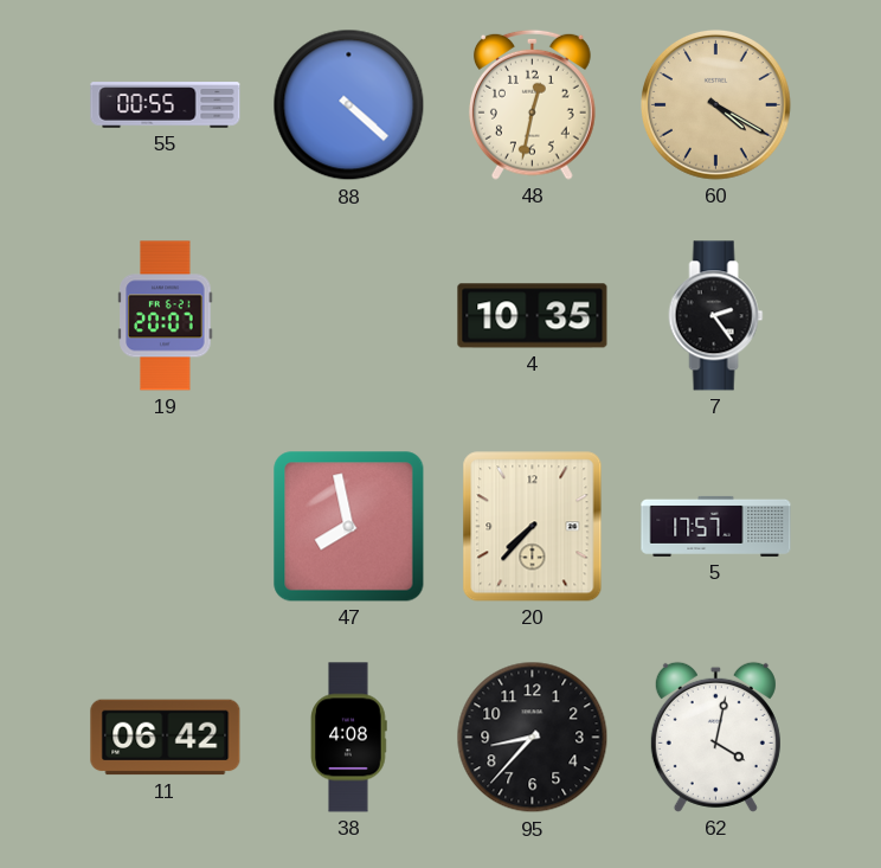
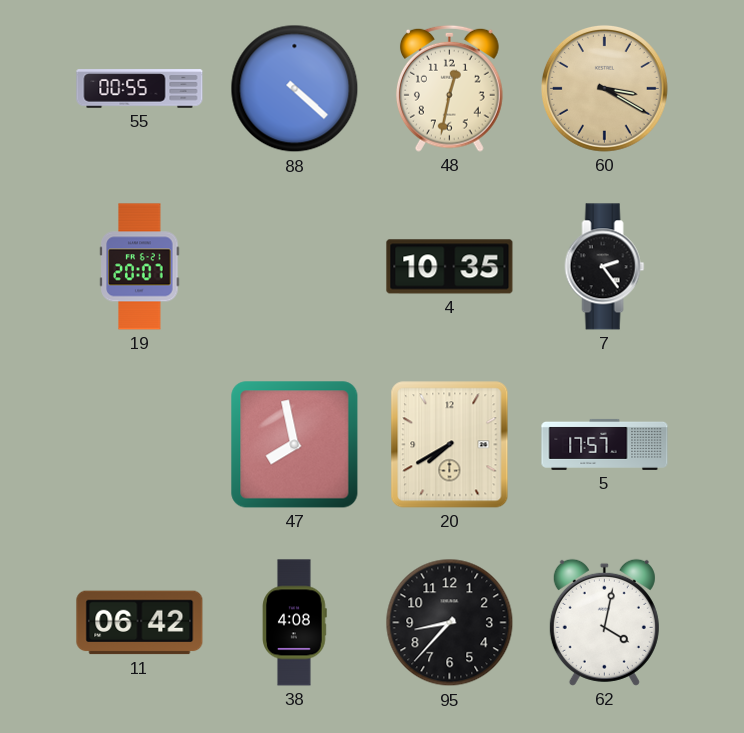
60: 4:20 -> 3:20 (604, 88)
20: 7:37 -> 7:40 (450, 445)
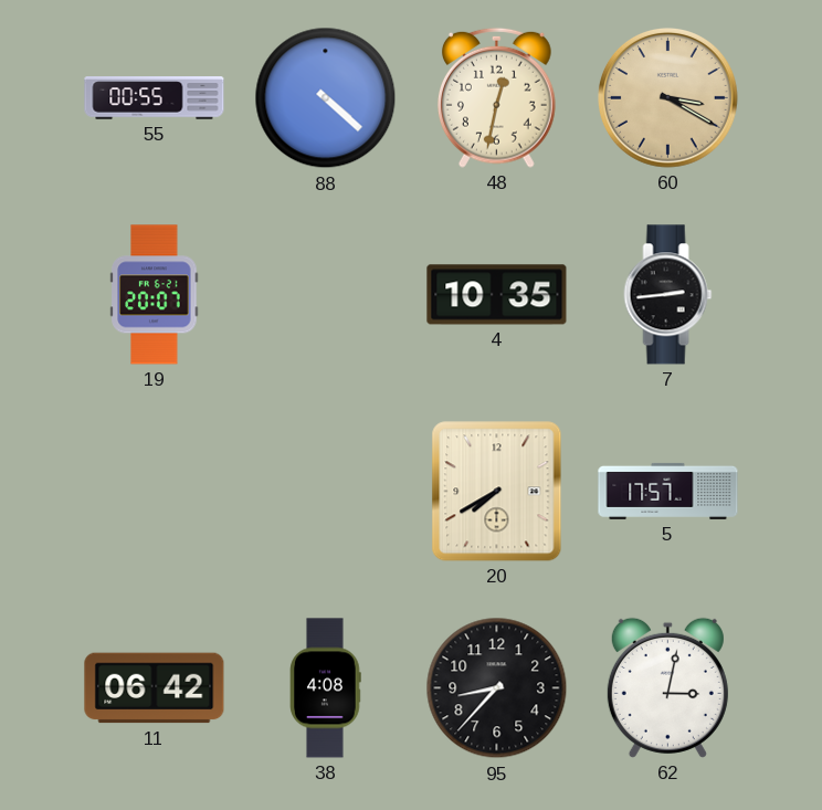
7: 2:24 -> 2:44 (668, 295)
47: 7:58 -> none (295, 445)
62: 4:02 -> 3:02 (667, 687)
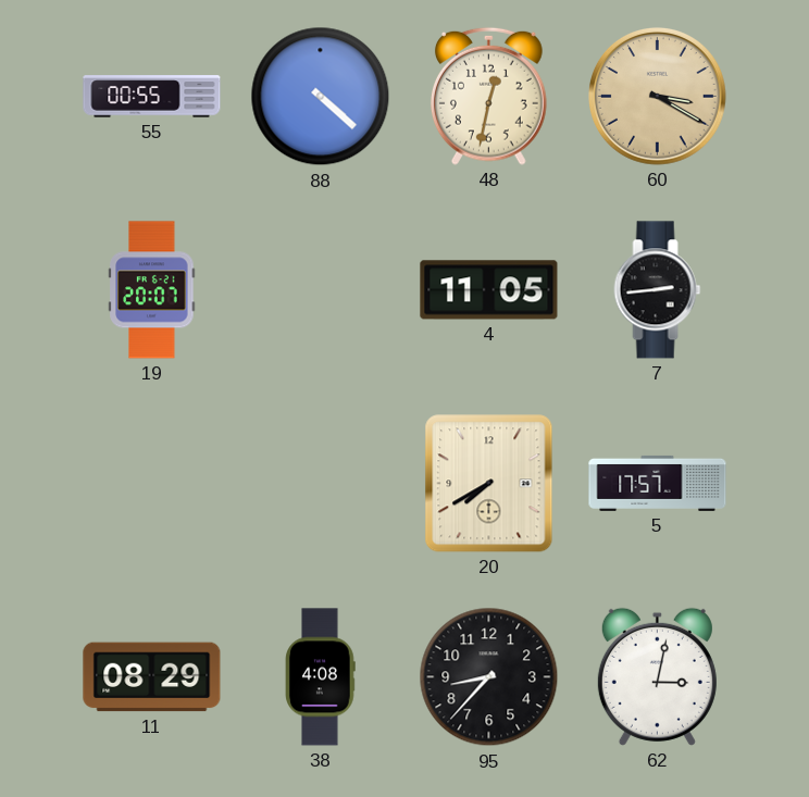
4: 10:35 -> 11:05 (489, 290)
11: 06:42 -> 08:29 (152, 677)
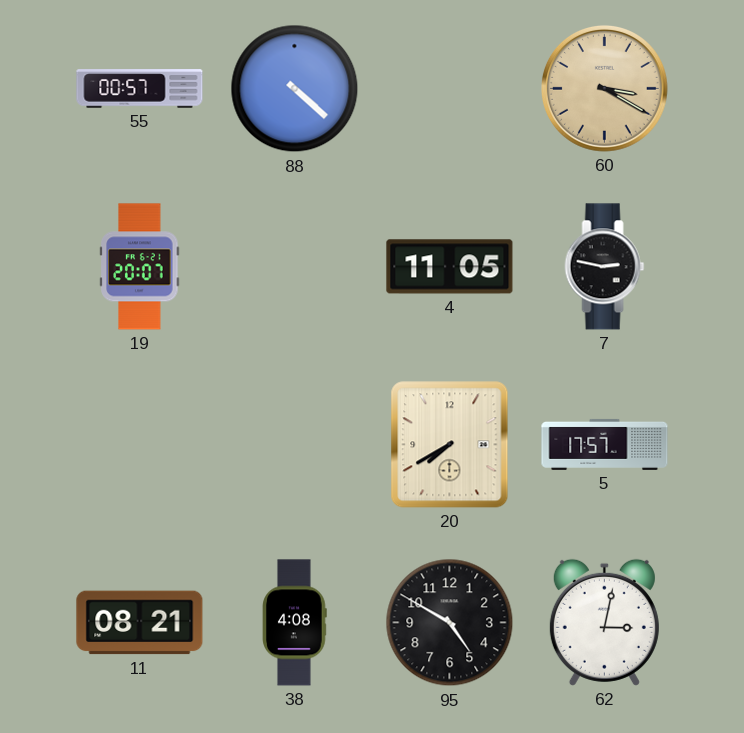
55: 00:55 -> 00:57 (140, 89)
48: 12:32 -> none (489, 96)
7: 2:44 -> 2:47 (605, 267)
11: 08:29 -> 08:21 (140, 623)
95: 8:37 -> 4:50 (450, 623)
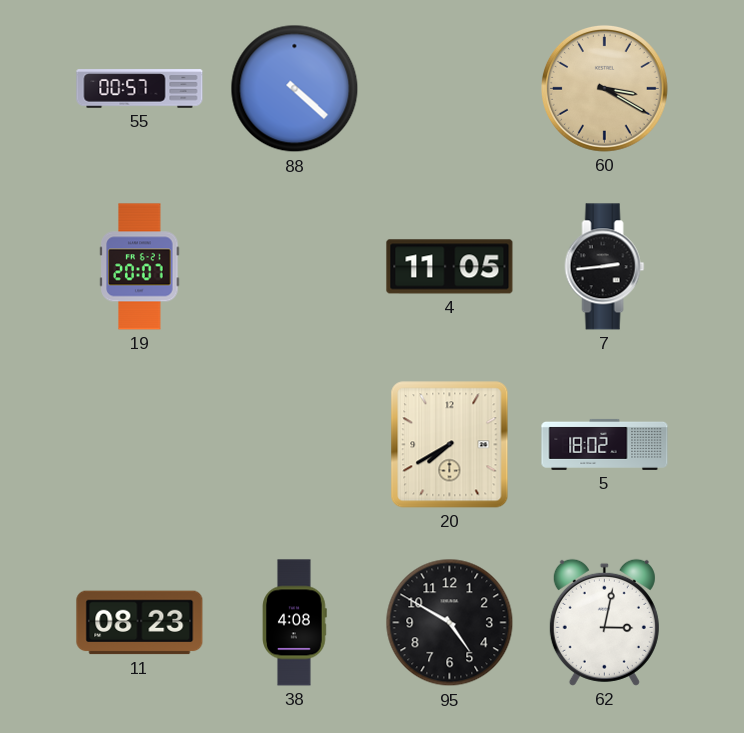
7: 2:47 -> 2:44 (605, 267)
5: 17:57 -> 18:02 (605, 444)
11: 08:21 -> 08:23 (140, 623)
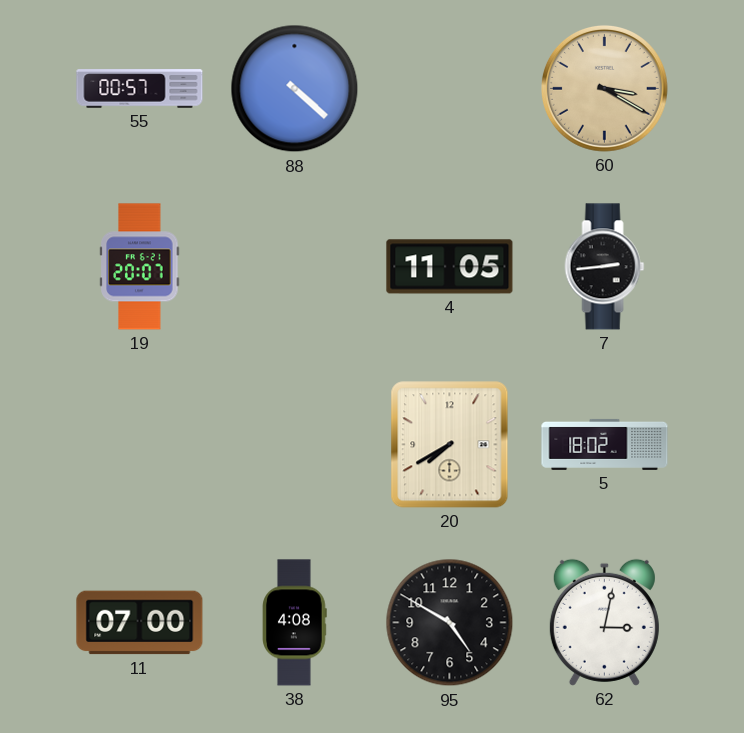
11: 08:23 -> 07:00 (140, 623)
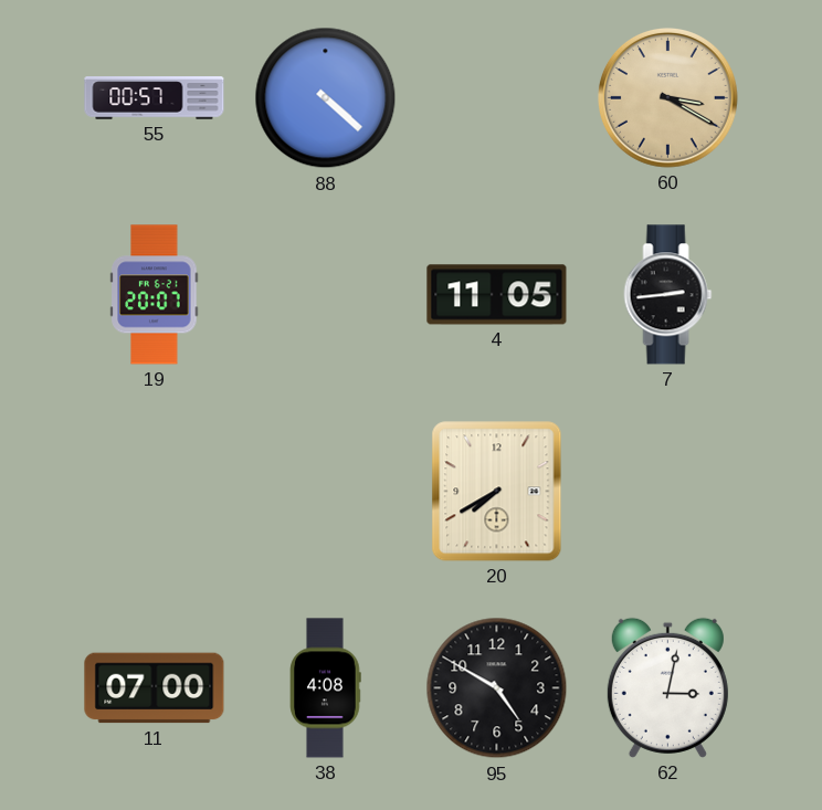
5: 18:02 -> none (605, 444)
